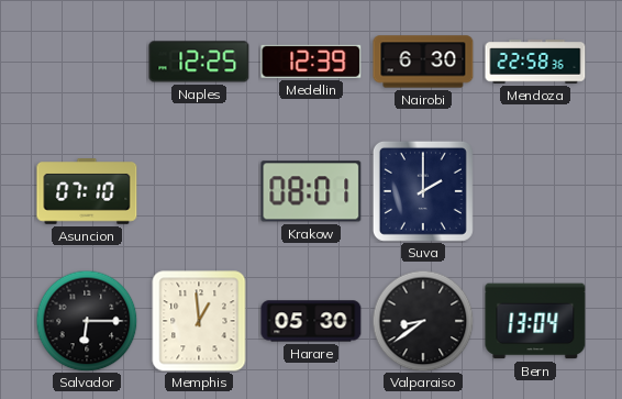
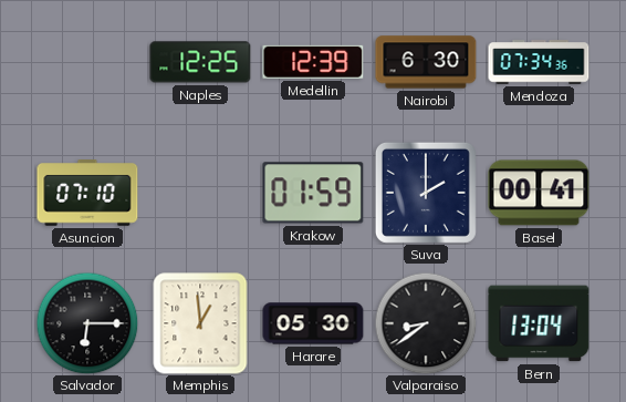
Mendoza: 22:58 -> 07:34 (539, 62)
Krakow: 08:01 -> 01:59 (313, 193)
Basel: none -> 00:41 (539, 193)
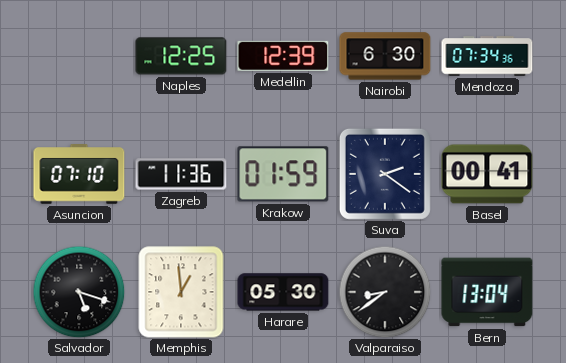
Zagreb: none -> 11:36 (181, 174)
Suva: 2:00 -> 2:21 (385, 174)
Salvador: 6:15 -> 5:18 (79, 292)
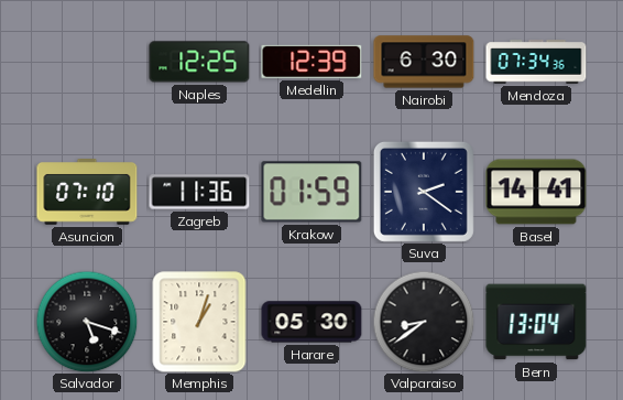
Basel: 00:41 -> 14:41 (536, 192)
Memphis: 12:59 -> 1:03 (199, 322)
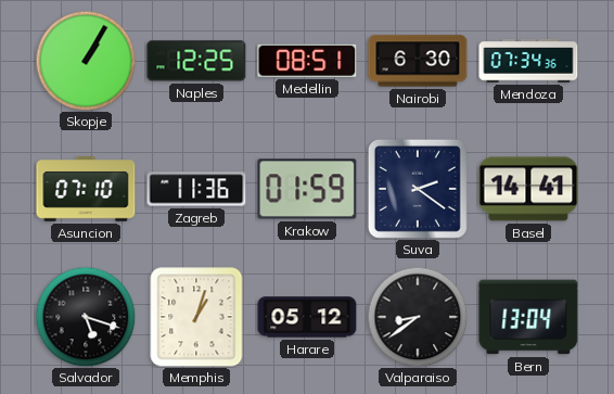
Skopje: none -> 1:05 (86, 61)
Medellin: 12:39 -> 08:51 (307, 61)
Harare: 05:30 -> 05:12 (307, 317)
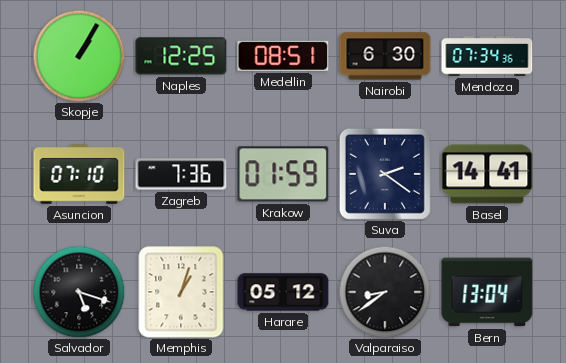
Zagreb: 11:36 -> 7:36 (181, 174)
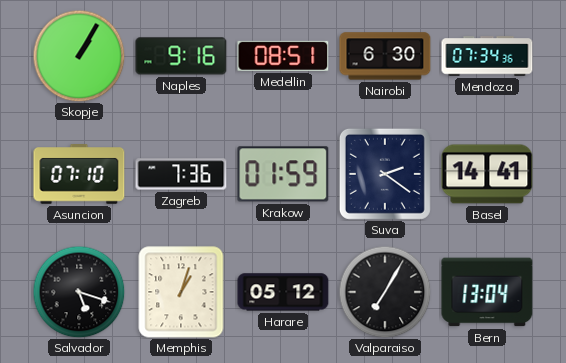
Naples: 12:25 -> 9:16 (181, 56)
Valparaiso: 8:39 -> 7:05 (385, 292)
